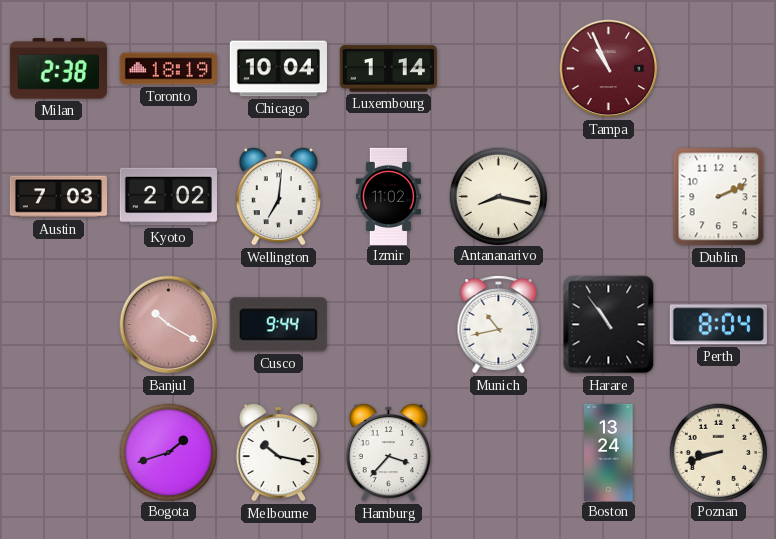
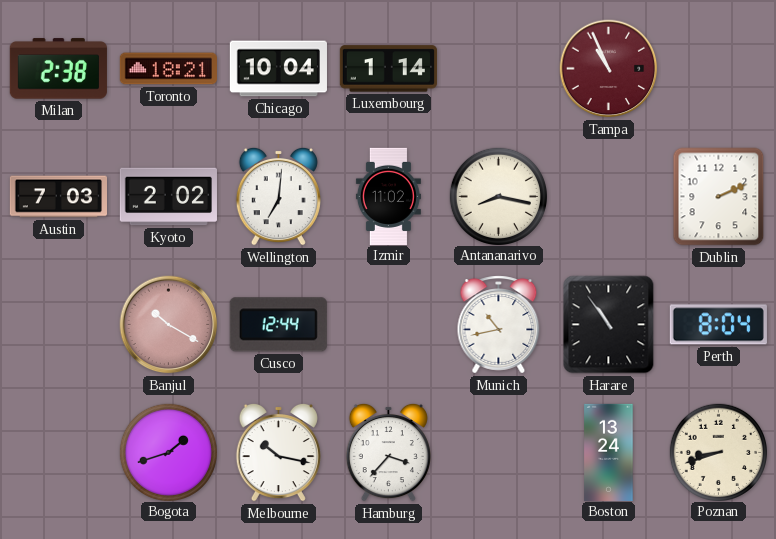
Toronto: 18:19 -> 18:21 (168, 69)
Cusco: 9:44 -> 12:44 (278, 325)
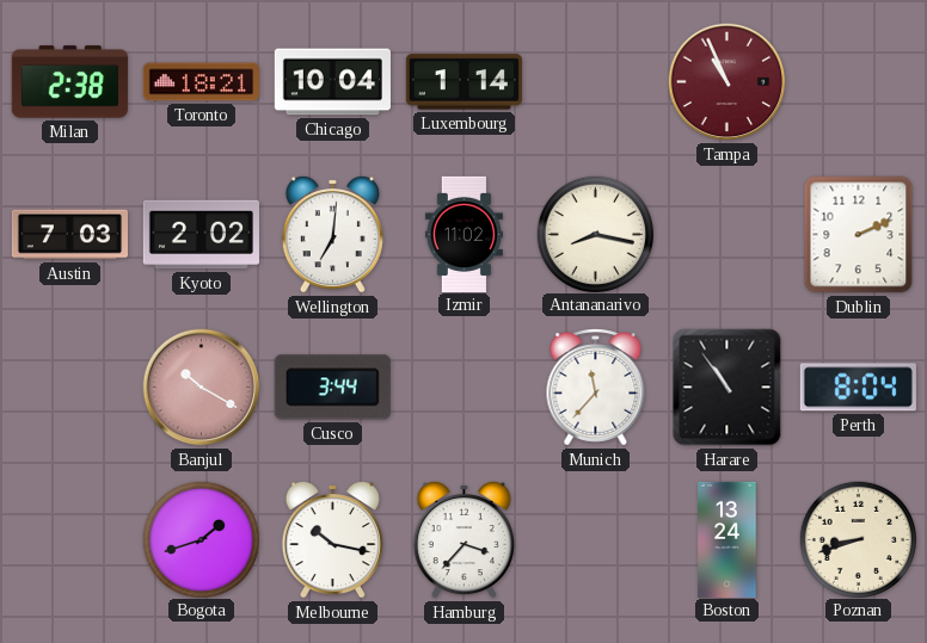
Cusco: 12:44 -> 3:44 (332, 388)
Munich: 10:43 -> 11:37 (596, 388)
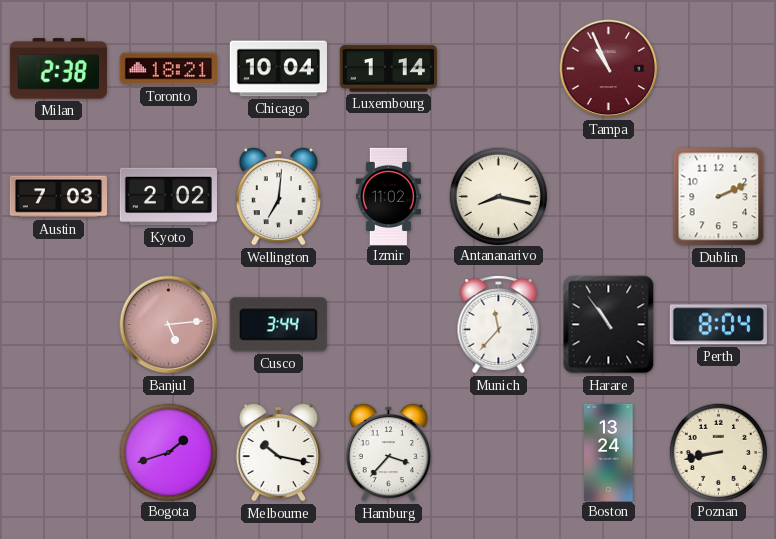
Banjul: 10:20 -> 5:14 (169, 325)
Poznan: 8:42 -> 8:43 (718, 452)
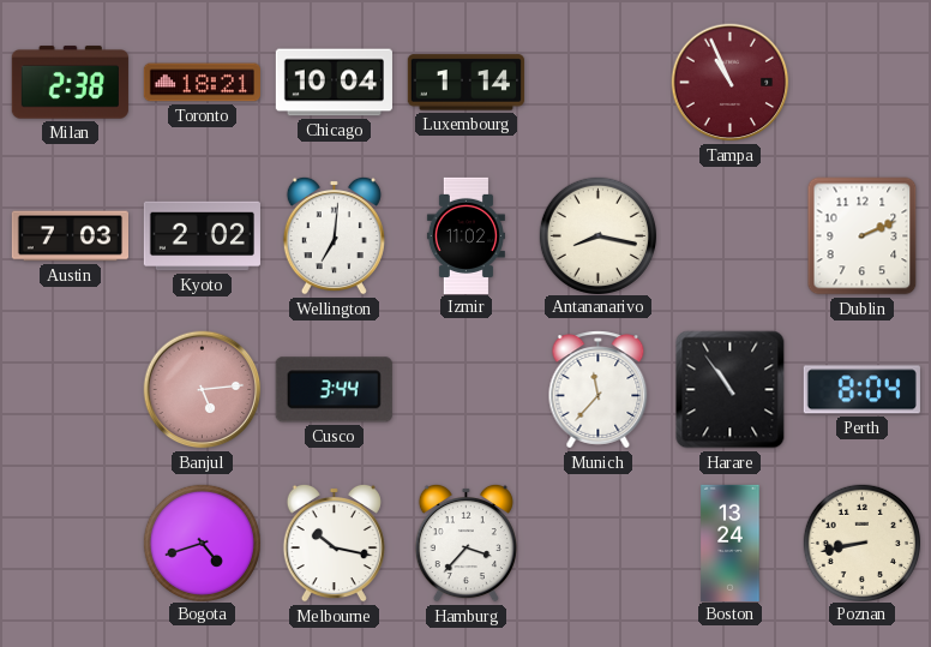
Bogota: 1:42 -> 4:42 (202, 543)
